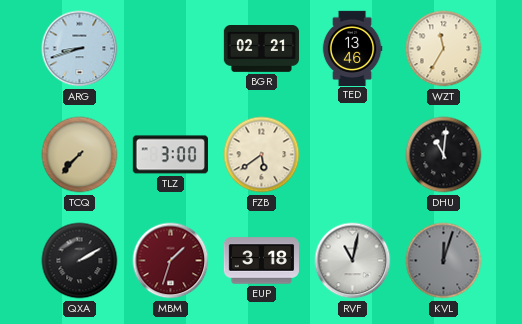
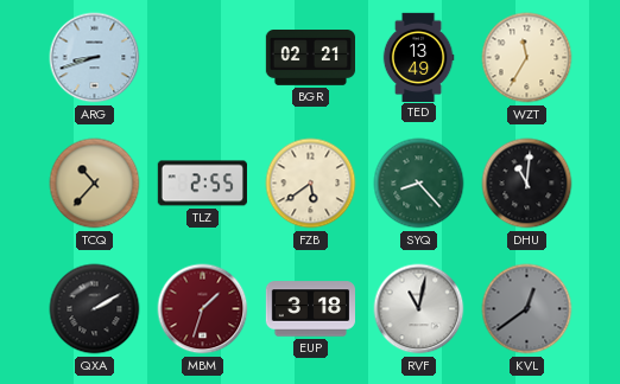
TED: 13:46 -> 13:49 (418, 57)
TCQ: 7:37 -> 10:37 (95, 184)
TLZ: 3:00 -> 2:55 (202, 184)
SYQ: none -> 8:23 (419, 184)
KVL: 12:03 -> 12:39 (527, 309)
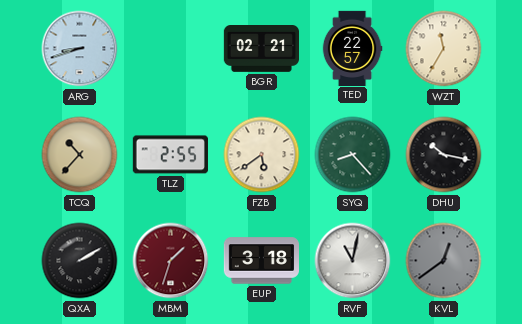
TED: 13:49 -> 22:57 (352, 48)
DHU: 11:01 -> 10:17 (444, 155)
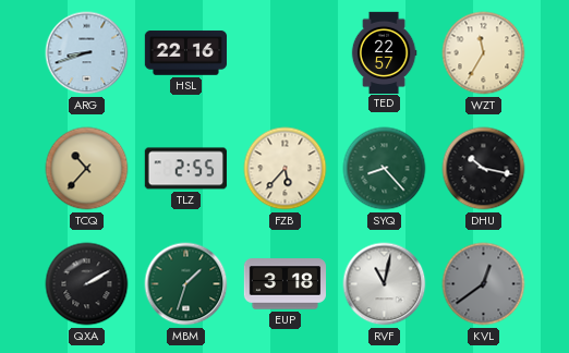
HSL: none -> 22:16 (185, 53)
BGR: 02:21 -> none (261, 49)
FZB: 5:39 -> 5:37 (286, 169)
MBM dial: burgundy -> green (186, 284)
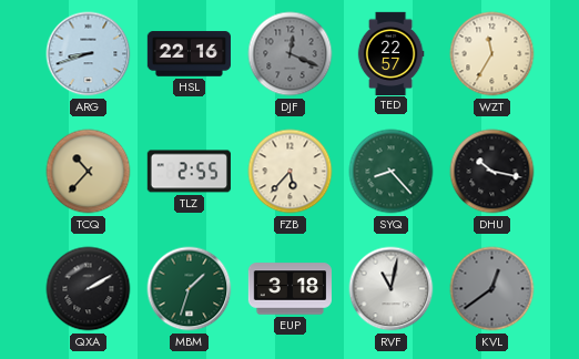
DJF: none -> 12:19 (291, 54)
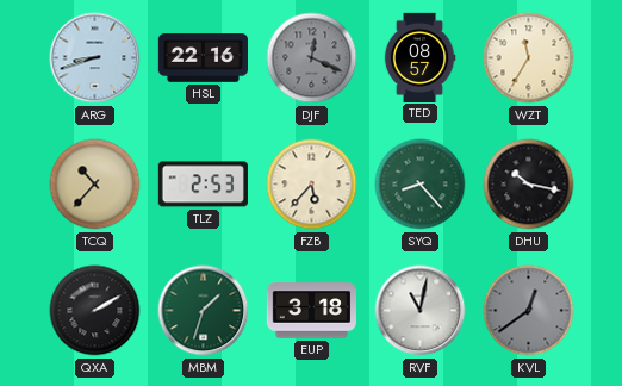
TED: 22:57 -> 08:57 (419, 57)
TLZ: 2:55 -> 2:53 (203, 185)
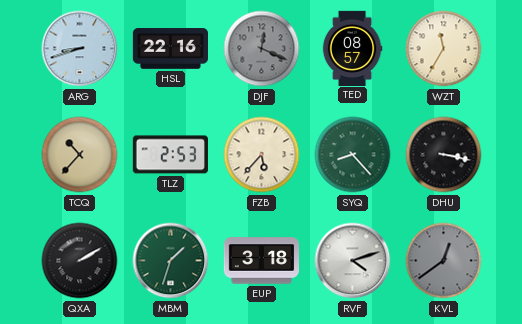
DHU: 10:17 -> 3:17 (444, 155)
RVF: 11:02 -> 4:12 (353, 261)
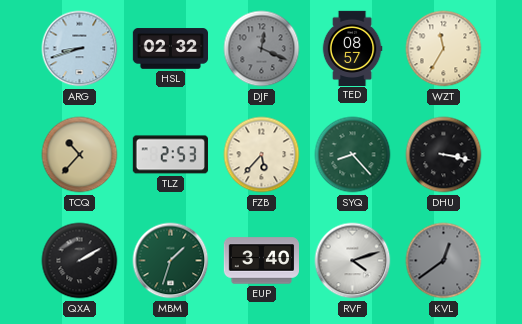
HSL: 22:16 -> 02:32 (170, 49)
EUP: 3:18 -> 3:40 (261, 261)
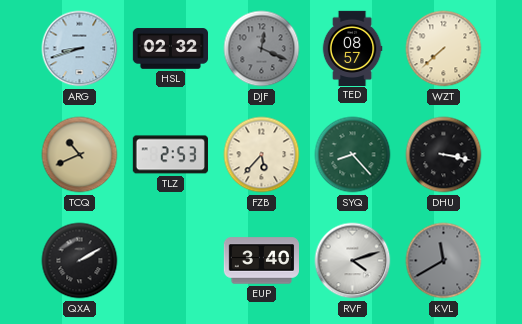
WZT: 11:35 -> 7:38 (444, 49)
TCQ: 10:37 -> 10:41 (80, 155)
MBM: 1:33 -> none (171, 261)
KVL: 12:39 -> 11:40 (444, 261)
